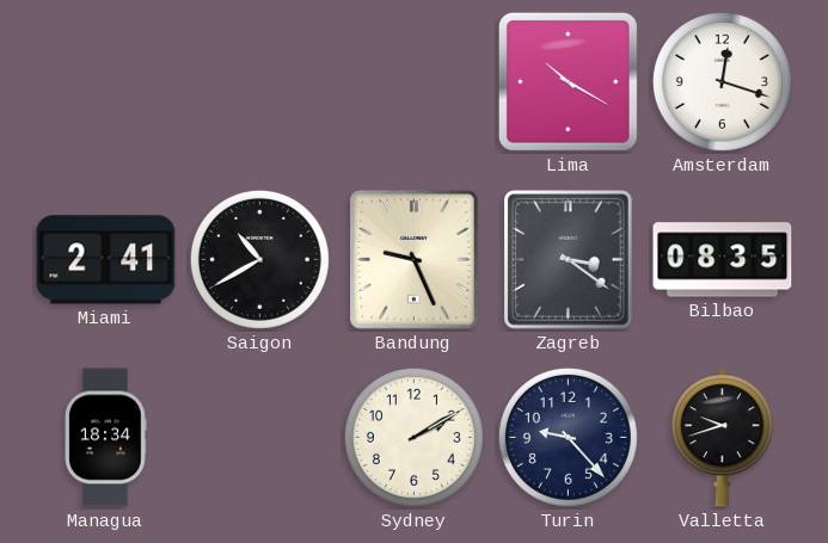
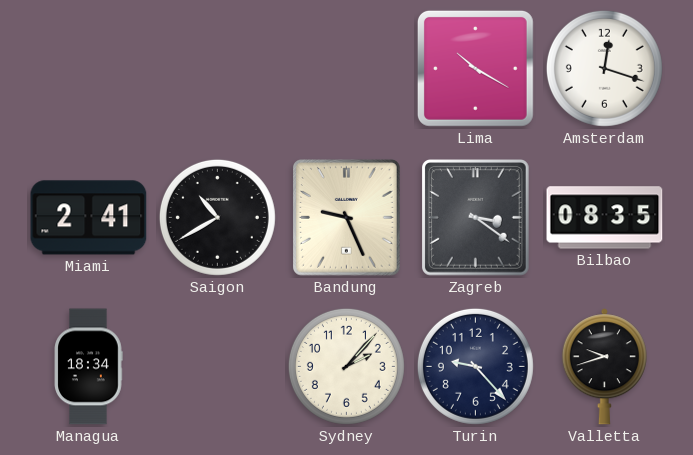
Sydney: 2:10 -> 2:07 (346, 366)
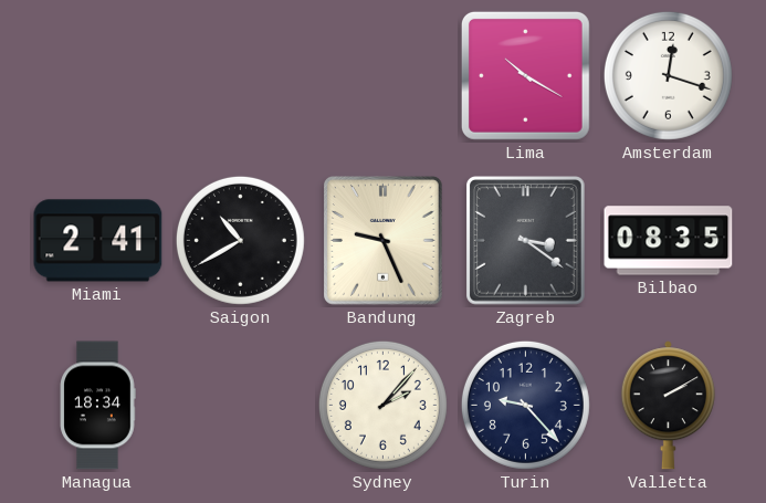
Valletta: 9:42 -> 2:10 (668, 406)
